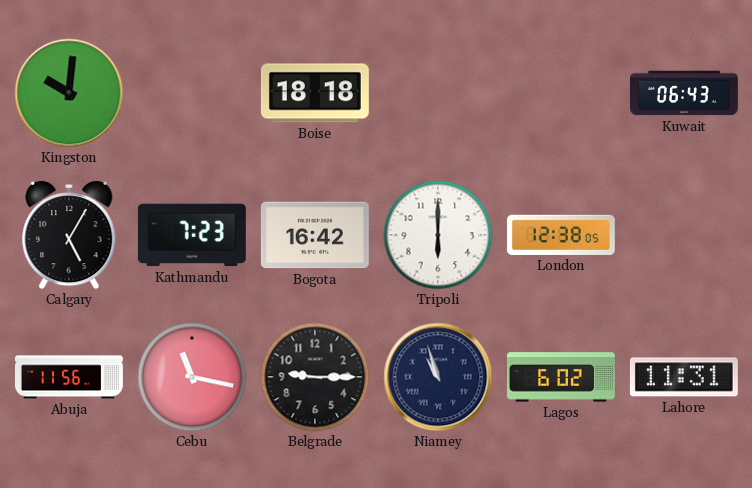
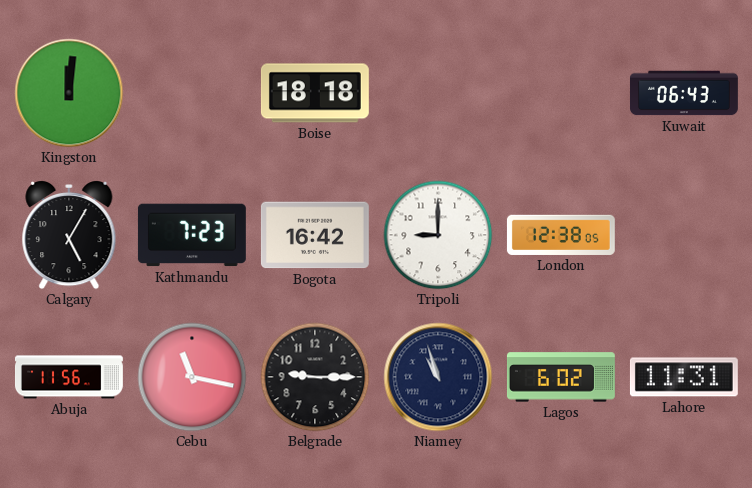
Kingston: 10:01 -> 12:01 (69, 93)
Tripoli: 6:00 -> 9:00 (438, 235)
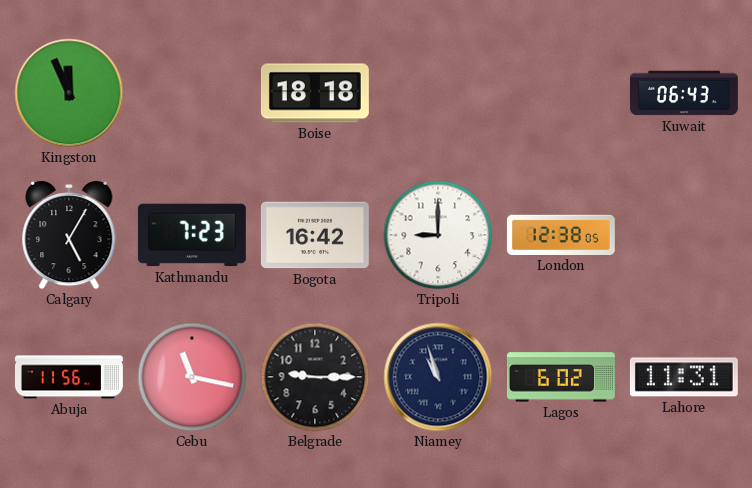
Kingston: 12:01 -> 11:56 (69, 93)
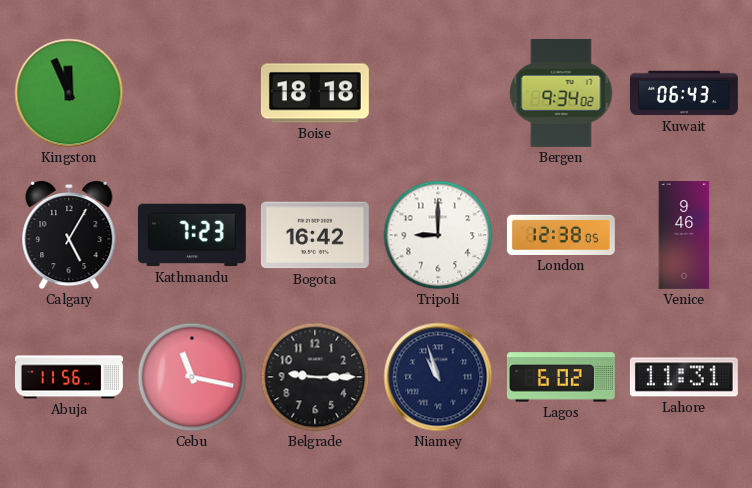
Bergen: none -> 9:34 (561, 93)
Venice: none -> 9:46 (684, 235)
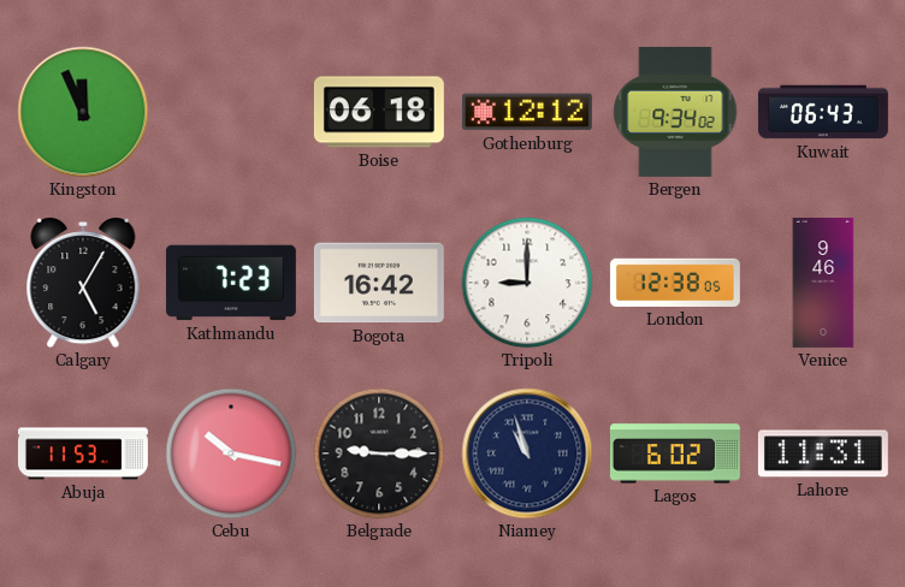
Boise: 18:18 -> 06:18 (379, 112)
Gothenburg: none -> 12:12 (527, 112)
Abuja: 11:56 -> 11:53 (83, 453)
Cebu: 11:17 -> 10:17 (231, 453)
